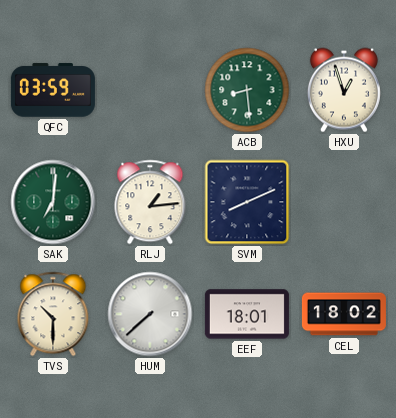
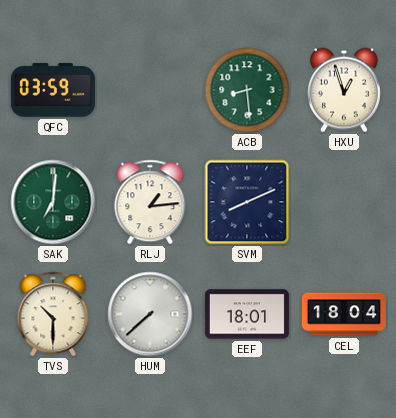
CEL: 18:02 -> 18:04 (344, 314)
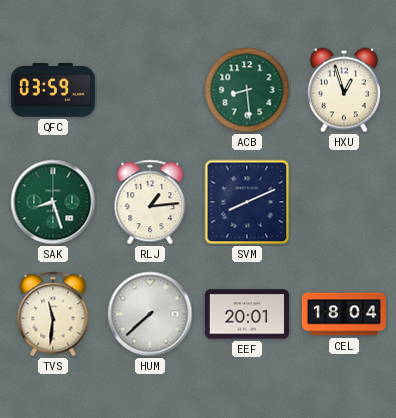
SAK: 7:01 -> 8:27 (53, 202)
TVS: 10:30 -> 11:31 (53, 314)
EEF: 18:01 -> 20:01 (247, 314)
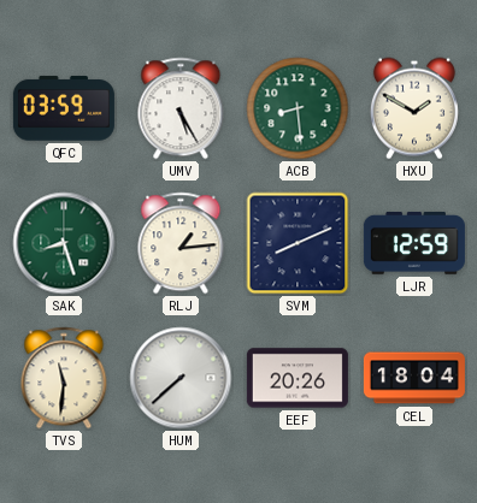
UMV: none -> 5:25 (181, 108)
HXU: 12:57 -> 1:50 (414, 108)
LJR: none -> 12:59 (414, 243)
EEF: 20:01 -> 20:26 (298, 378)
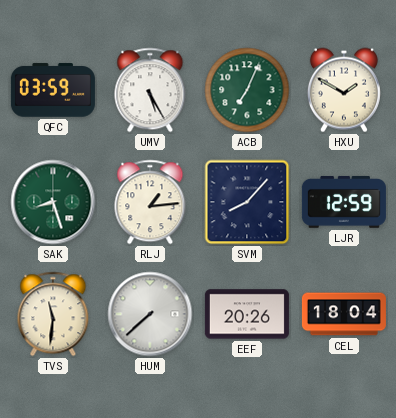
ACB: 8:29 -> 7:04 (247, 90)
SVM: 8:11 -> 8:07 (247, 202)
